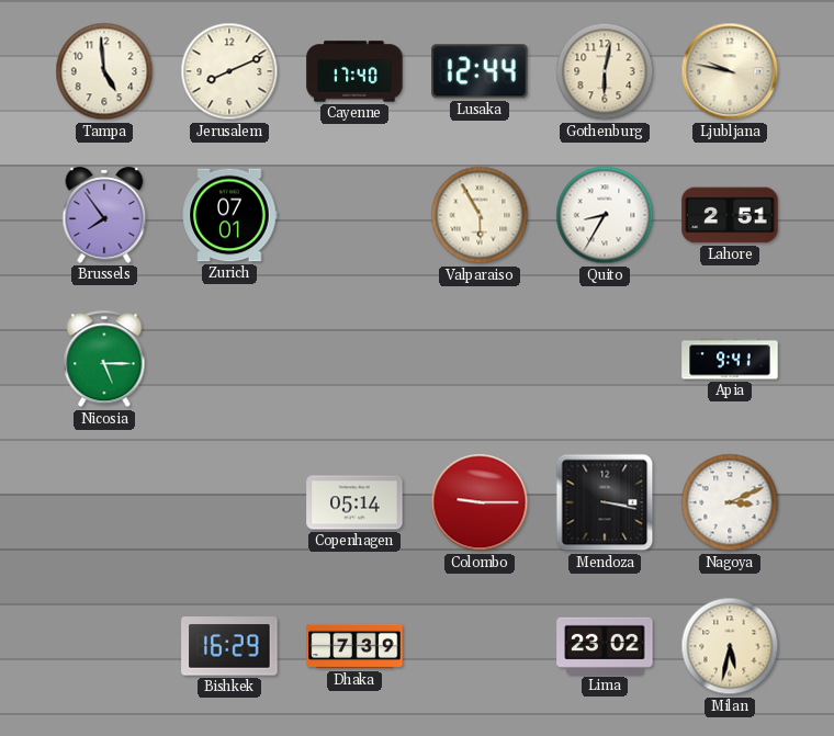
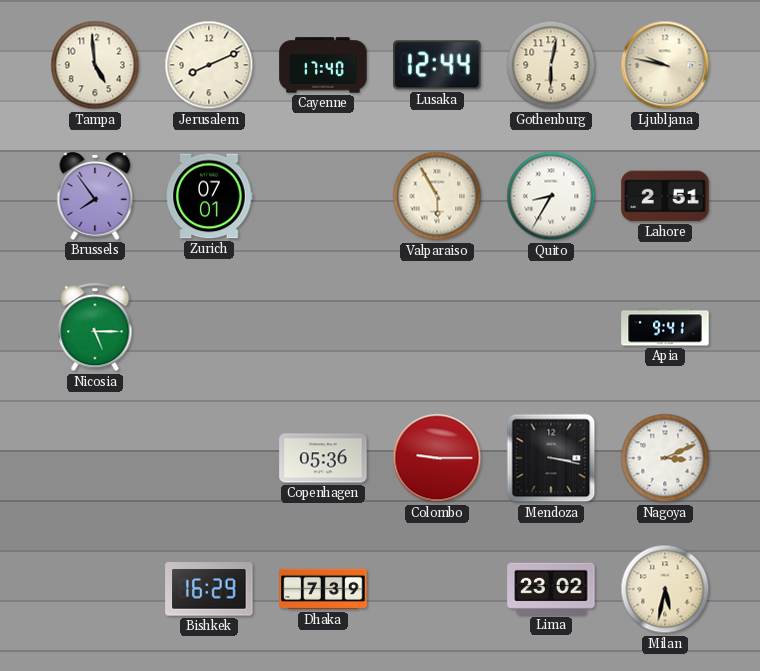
Copenhagen: 05:14 -> 05:36 (323, 458)
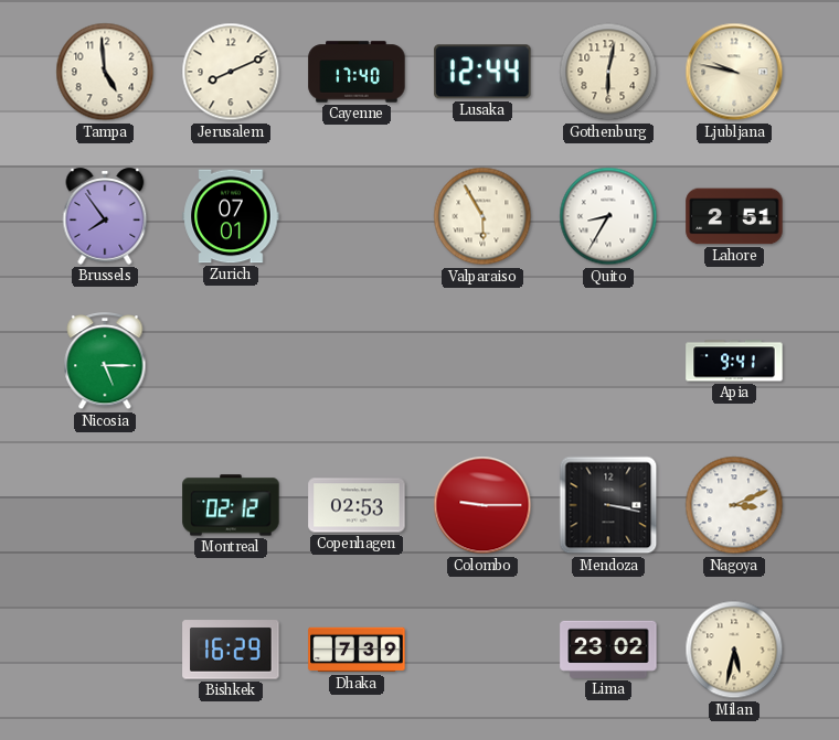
Montreal: none -> 02:12 (231, 505)
Copenhagen: 05:36 -> 02:53 (357, 505)
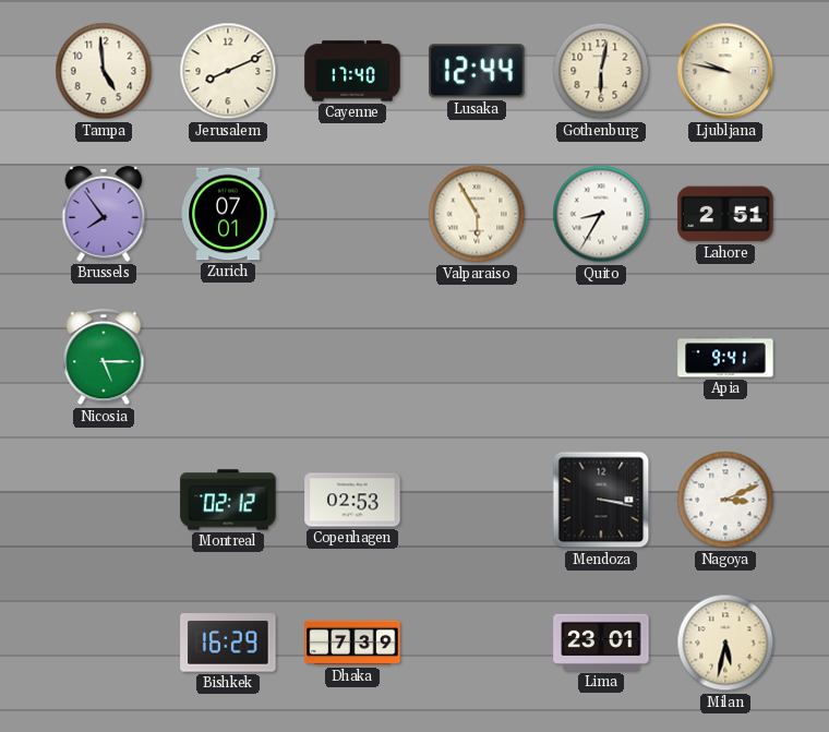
Colombo: 9:15 -> none (482, 505)
Lima: 23:02 -> 23:01 (601, 643)
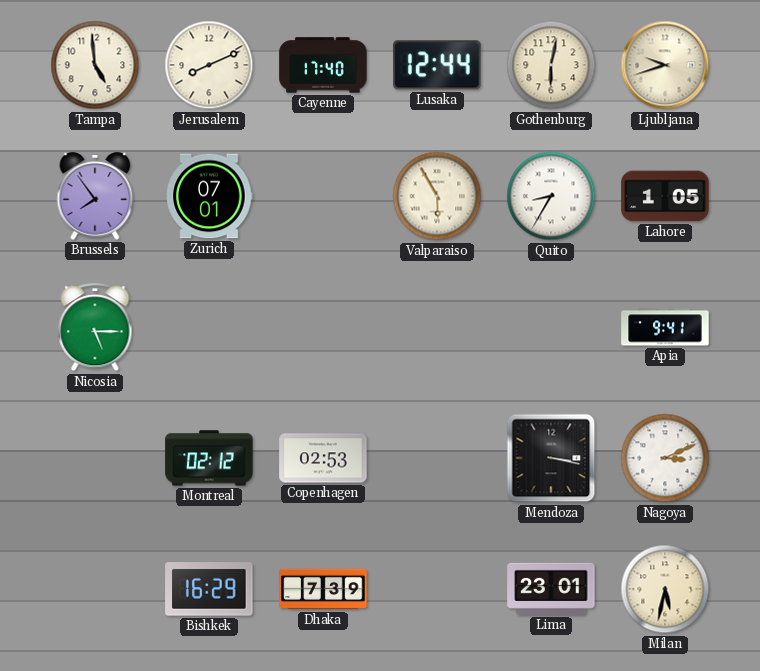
Ljubljana: 9:47 -> 9:42 (665, 65)
Lahore: 2:51 -> 1:05 (665, 196)
